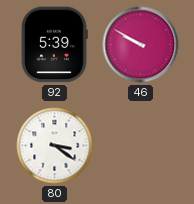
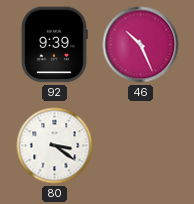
92: 5:39 -> 9:39 (54, 45)
46: 9:50 -> 10:26 (141, 45)
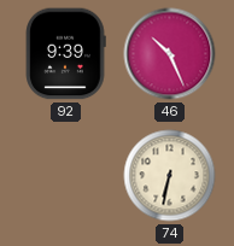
80: 3:21 -> none (55, 146)
74: none -> 6:32 (170, 176)
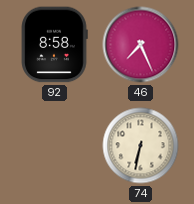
92: 9:39 -> 8:58 (54, 45)
46: 10:26 -> 7:26 (141, 45)
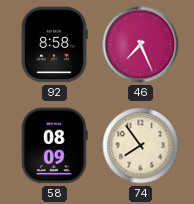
58: none -> 08:09 (54, 146)
74: 6:32 -> 7:54 (141, 146)
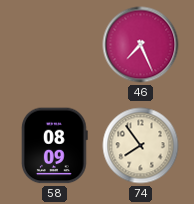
92: 8:58 -> none (54, 45)
